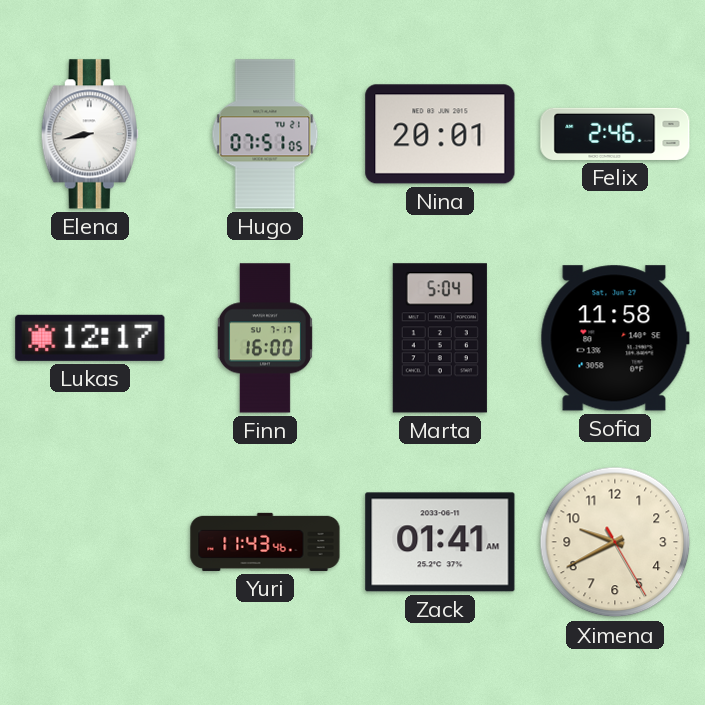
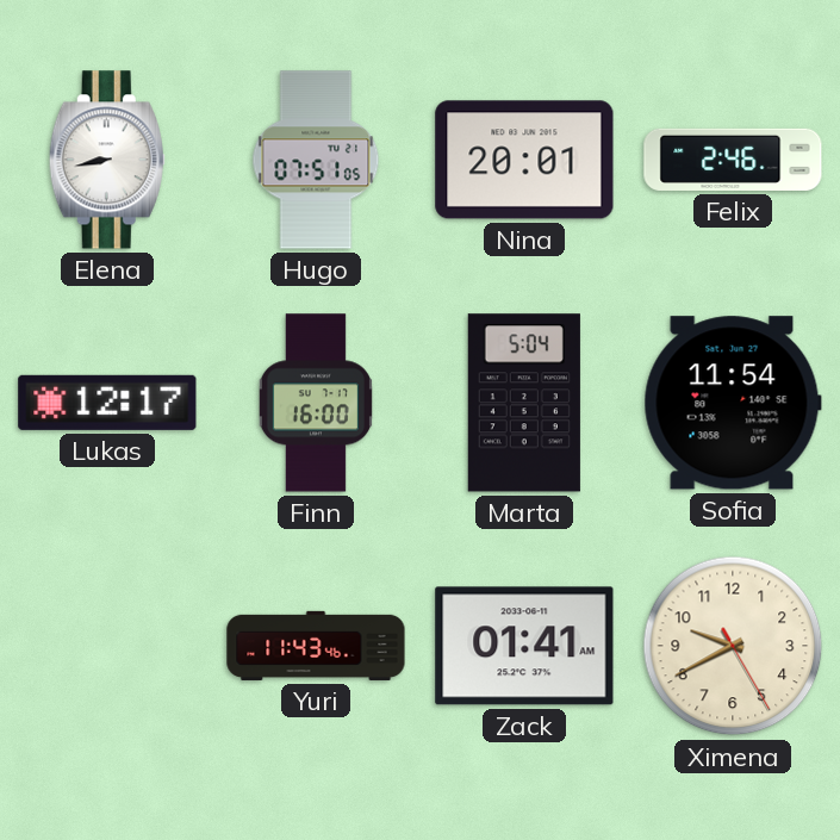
Sofia: 11:58 -> 11:54 (733, 403)
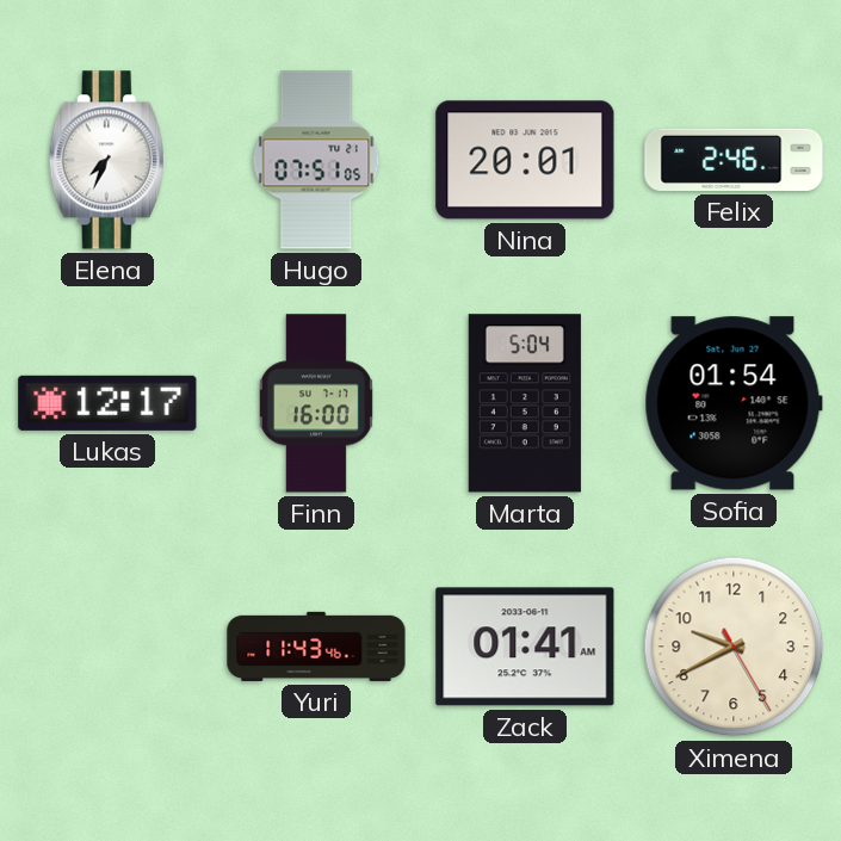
Elena: 8:43 -> 7:34 (107, 160)
Sofia: 11:54 -> 01:54 (734, 403)
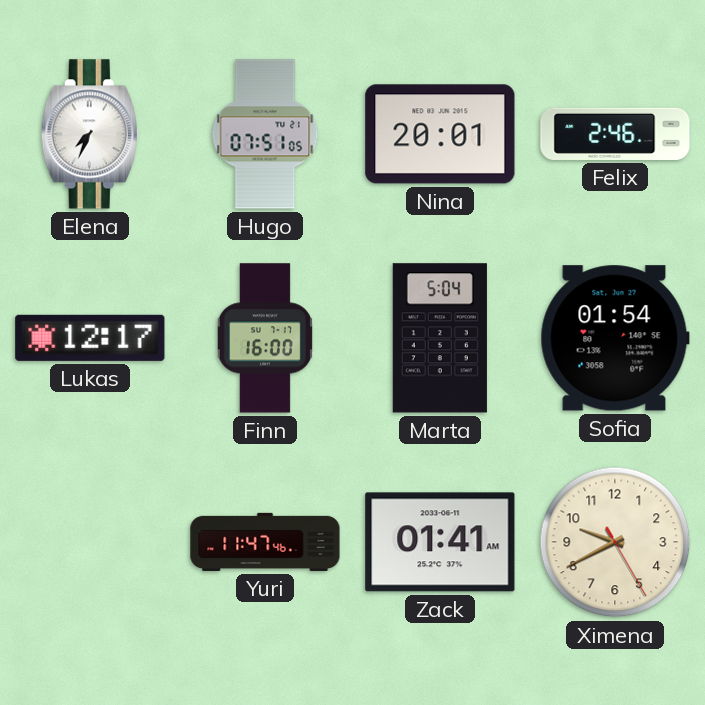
Yuri: 11:43 -> 11:47 (265, 542)
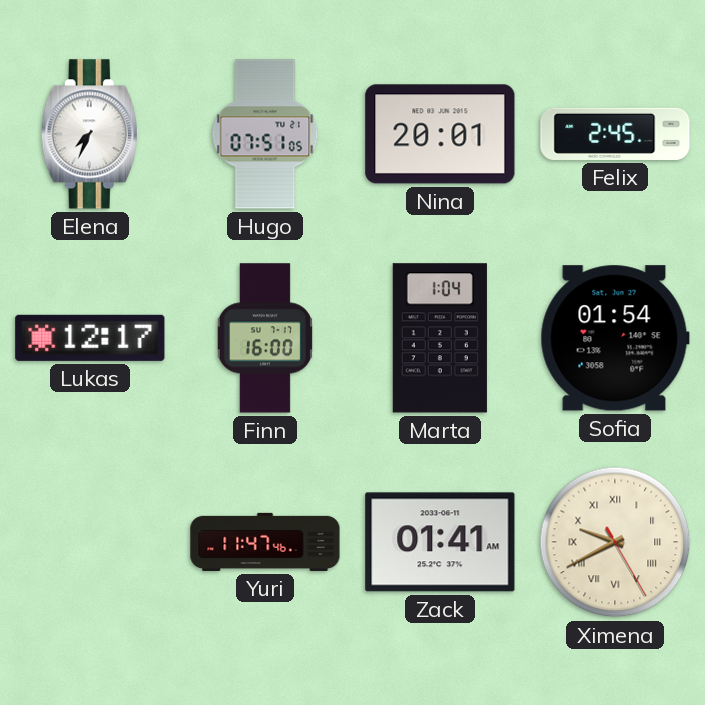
Felix: 2:46 -> 2:45 (615, 134)
Marta: 5:04 -> 1:04 (440, 338)
Ximena numerals: Arabic -> Roman (615, 542)
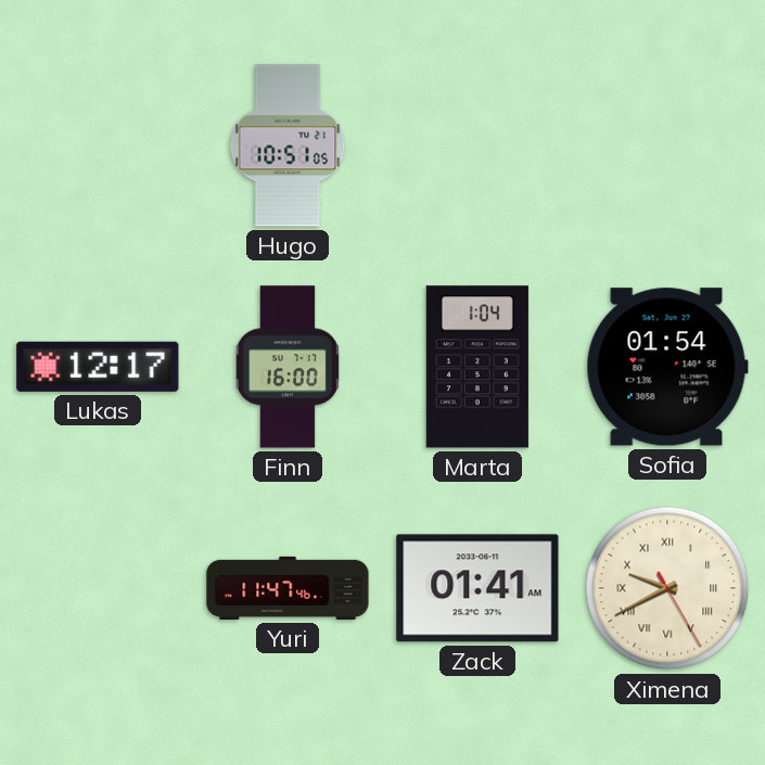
Elena: 7:34 -> none (90, 134)
Hugo: 07:51 -> 10:51 (288, 145)
Nina: 20:01 -> none (440, 134)
Felix: 2:45 -> none (615, 134)
